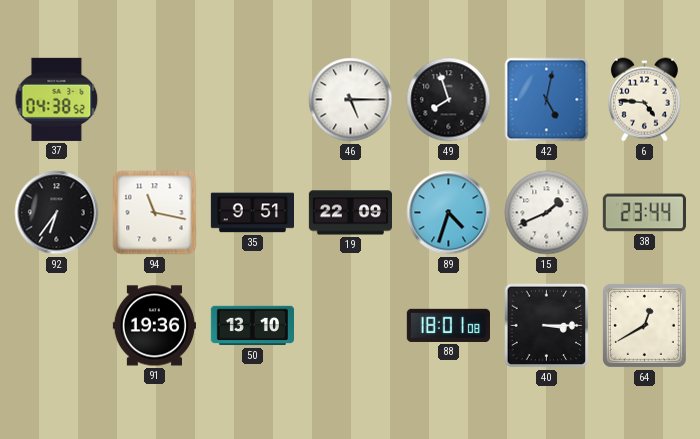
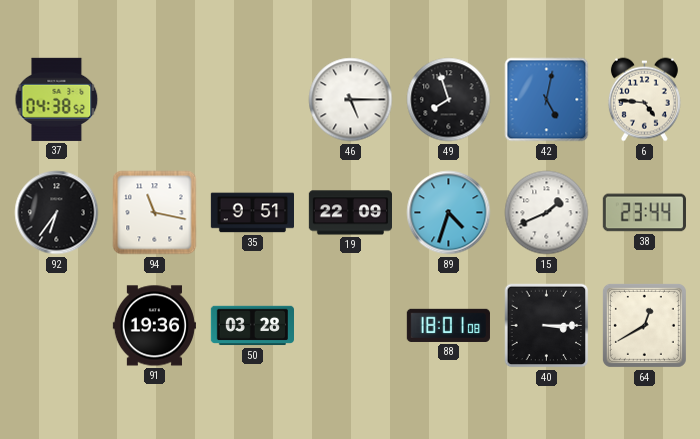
50: 13:10 -> 03:28 (252, 326)
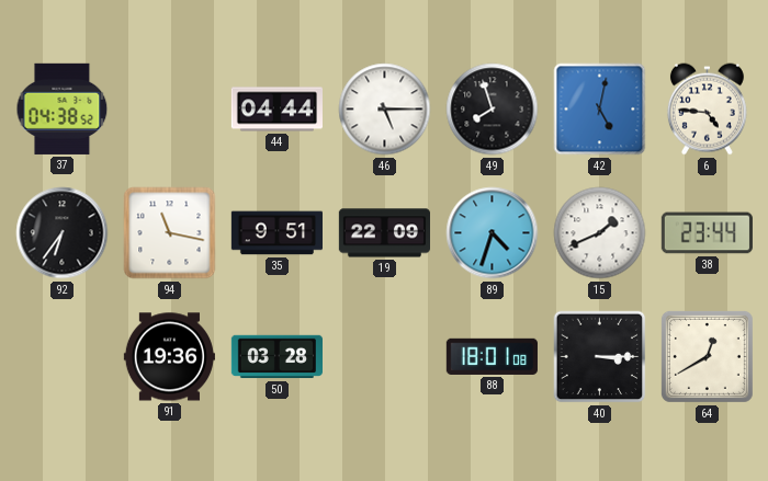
44: none -> 04:44 (276, 110)
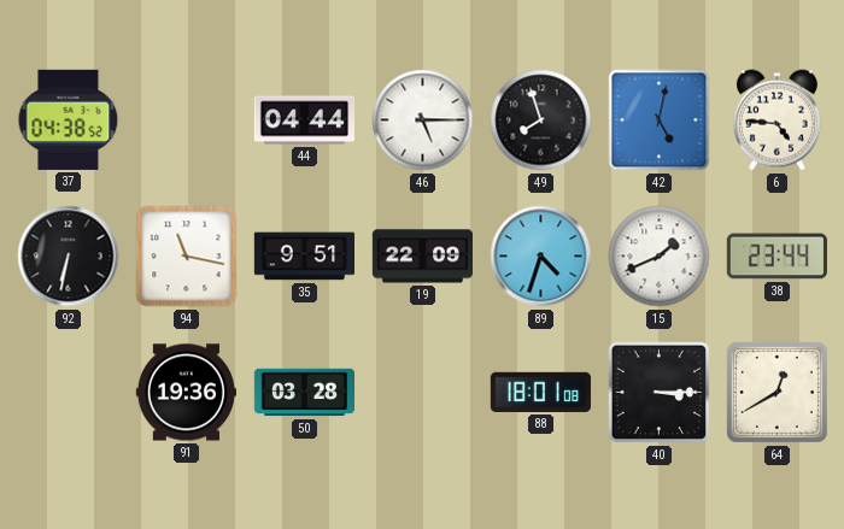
92: 6:36 -> 6:32 (69, 257)
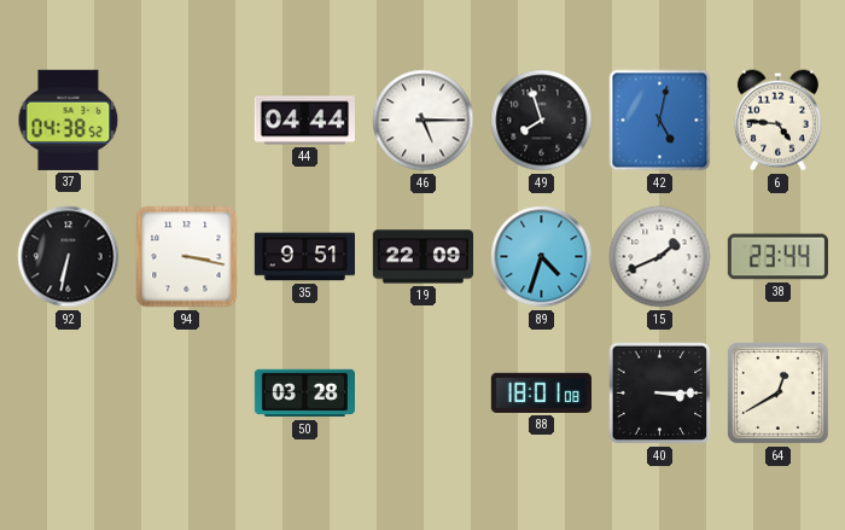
94: 11:17 -> 3:17 (187, 257)
91: 19:36 -> none (186, 393)
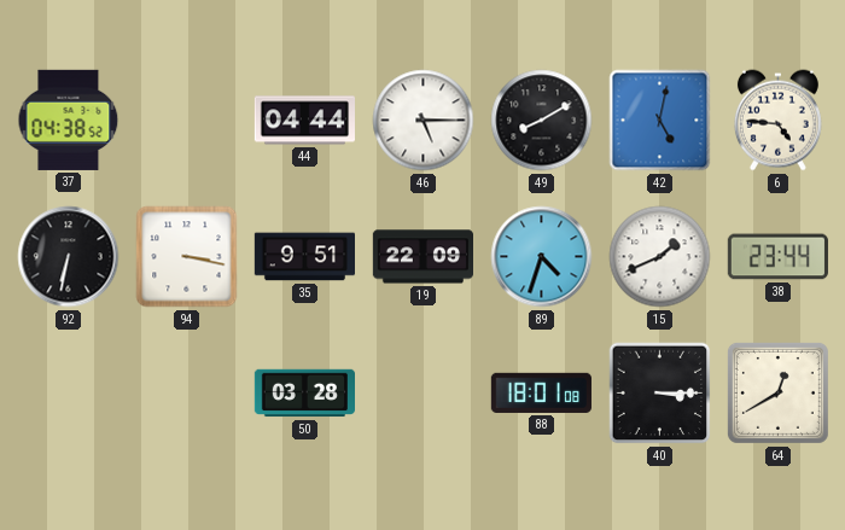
49: 7:57 -> 8:10 (542, 121)
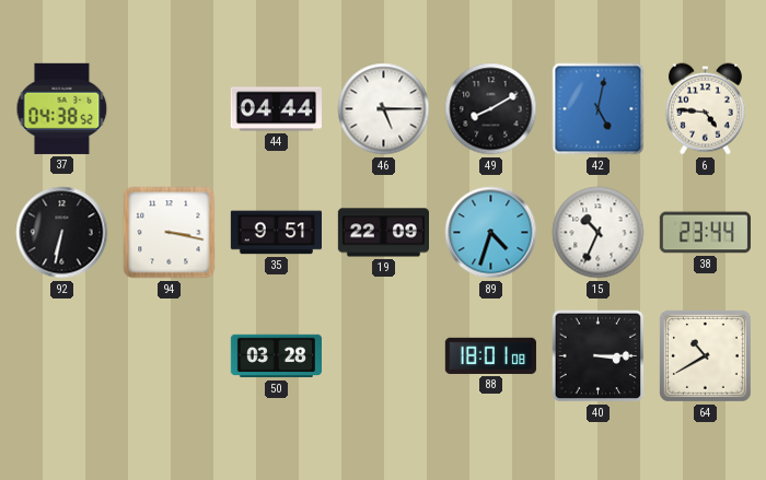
15: 1:41 -> 10:34 (599, 233)
64: 12:40 -> 10:40 (705, 355)
